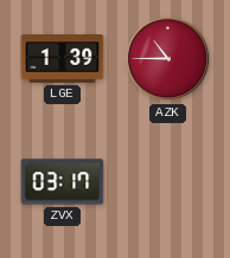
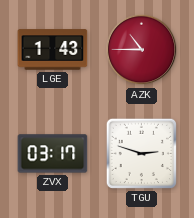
LGE: 1:39 -> 1:43 (53, 50)
TGU: none -> 2:48 (141, 153)
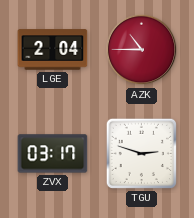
LGE: 1:43 -> 2:04 (53, 50)
